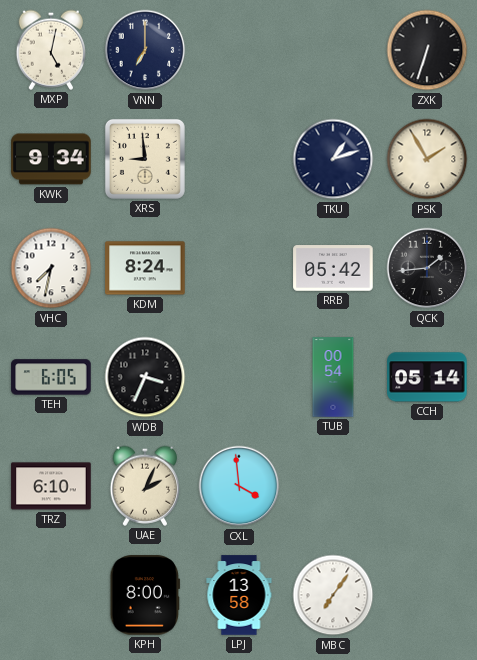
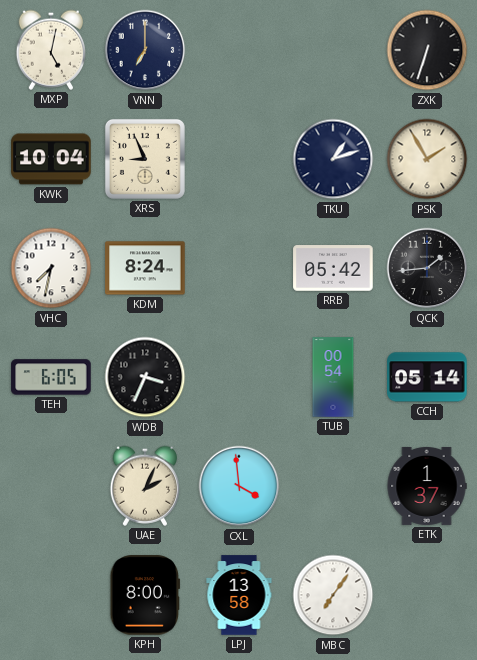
KWK: 9:34 -> 10:04 (51, 159)
XRS: 8:59 -> 8:56 (145, 159)
TRZ: 6:10 -> none (51, 486)
ETK: none -> 1:37 (427, 486)
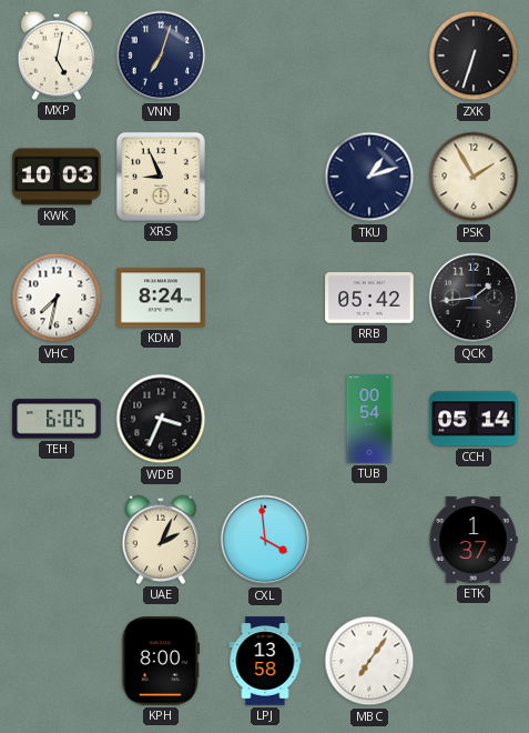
VNN: 7:00 -> 7:03 (161, 56)
KWK: 10:04 -> 10:03 (57, 177)
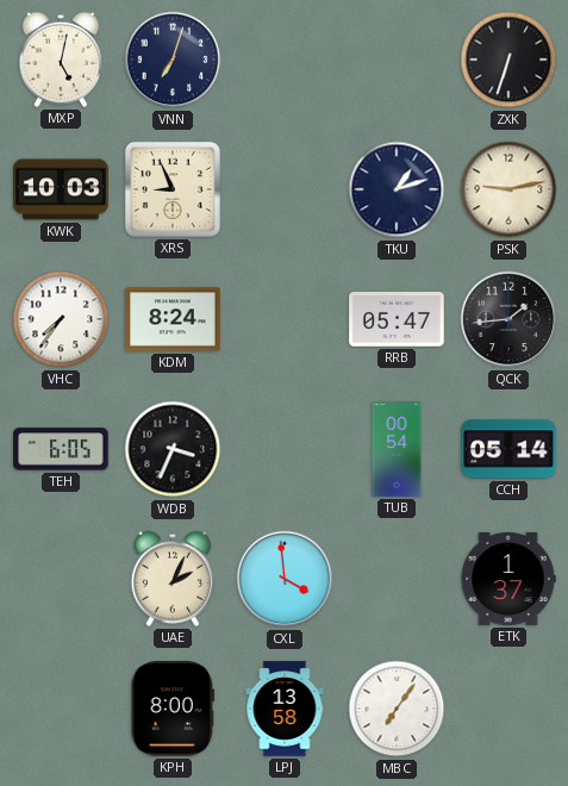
PSK: 1:55 -> 9:13 (508, 189)
VHC: 7:32 -> 7:36 (61, 319)
RRB: 05:42 -> 05:47 (397, 319)
